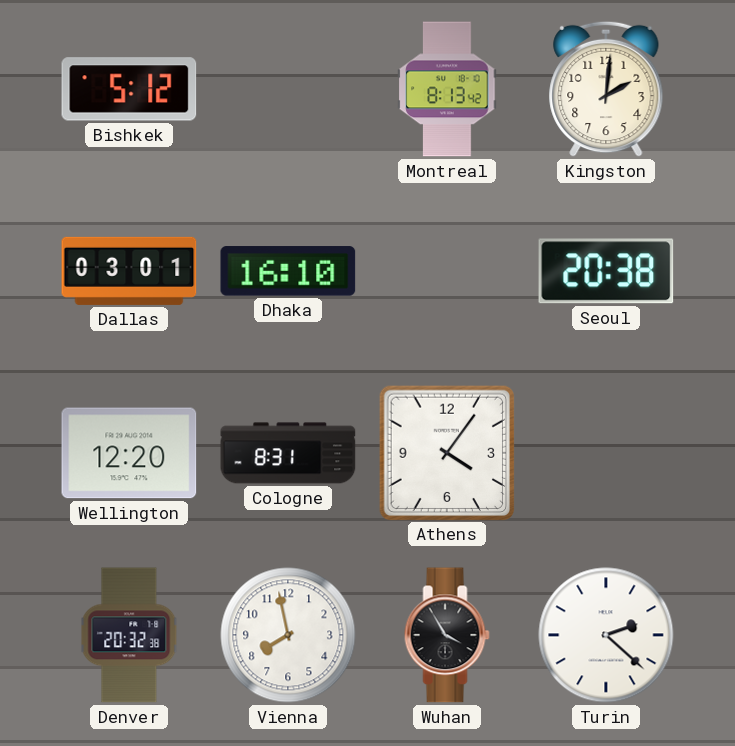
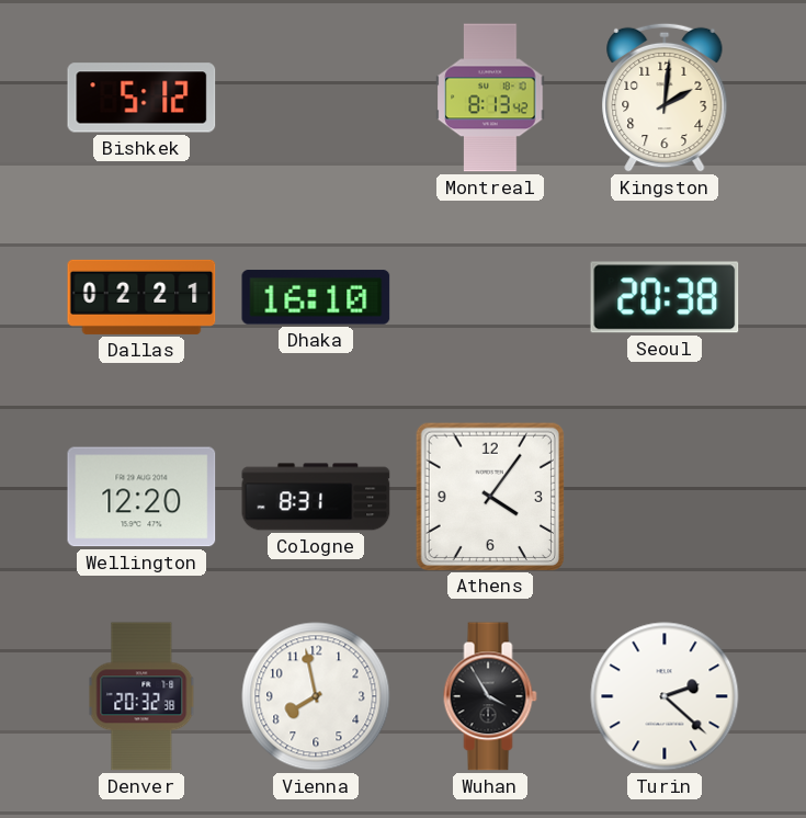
Dallas: 03:01 -> 02:21 (141, 297)
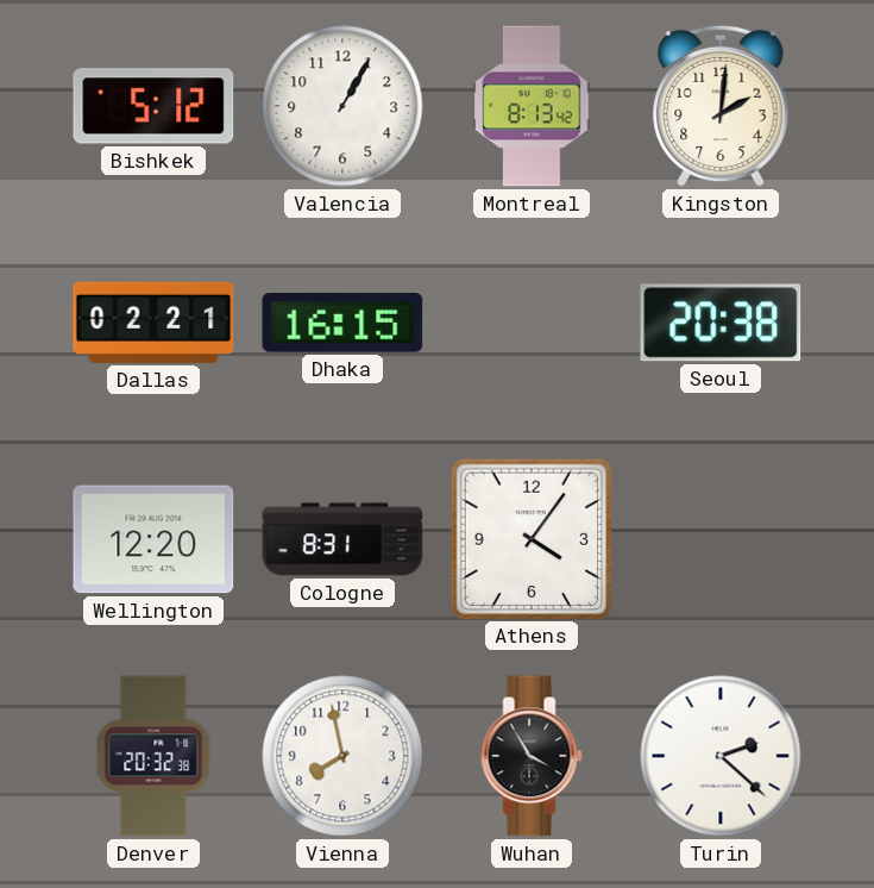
Valencia: none -> 1:05 (342, 106)
Dhaka: 16:10 -> 16:15 (342, 323)
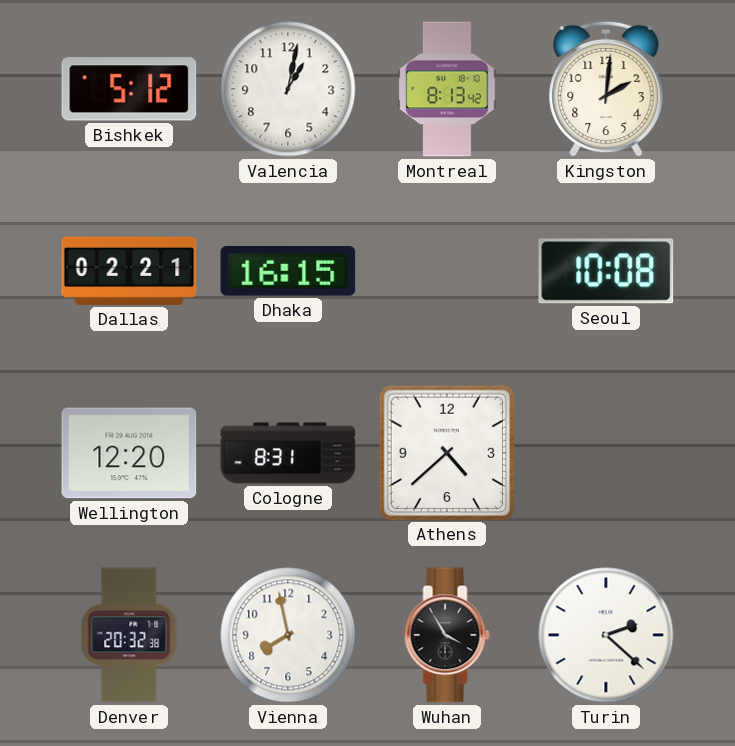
Valencia: 1:05 -> 1:02 (288, 89)
Seoul: 20:38 -> 10:08 (606, 271)
Athens: 4:06 -> 4:38 (446, 452)
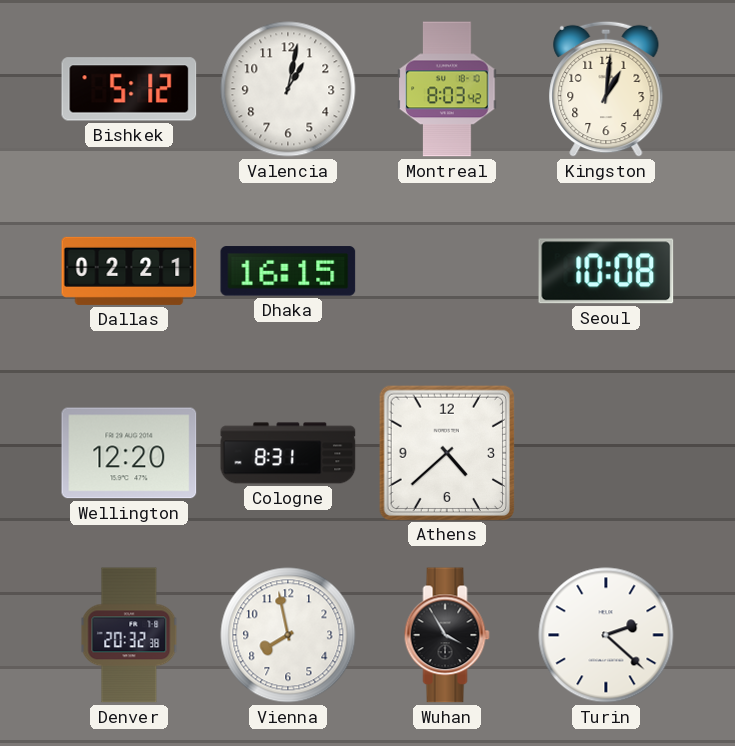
Montreal: 8:13 -> 8:03 (447, 89)
Kingston: 2:01 -> 1:01 (606, 89)
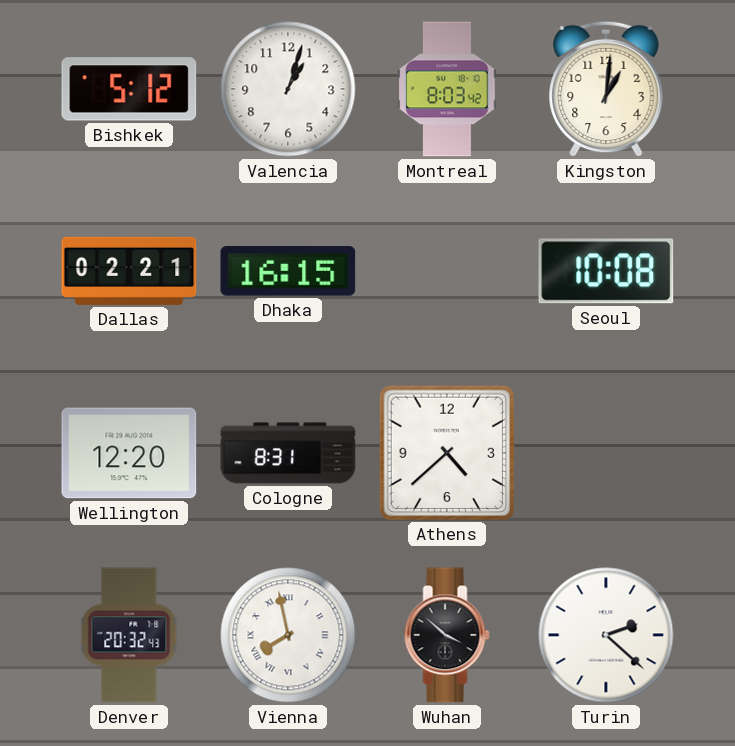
Valencia: 1:02 -> 1:03 (288, 89)
Denver: 20:32:38 -> 20:32:43 (129, 635)
Vienna numerals: Arabic -> Roman (288, 635)
Wuhan: 3:55 -> 3:52 (447, 635)
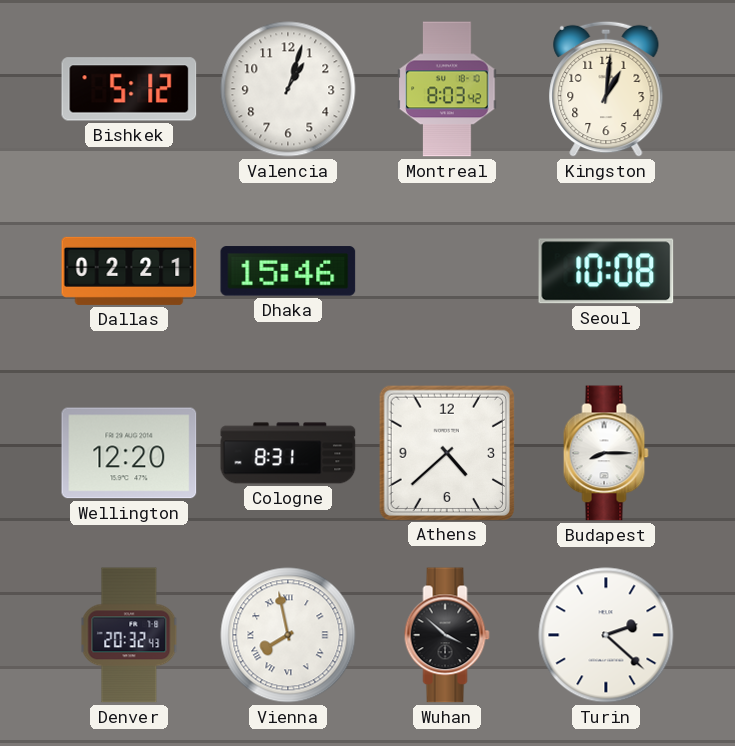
Dhaka: 16:15 -> 15:46 (288, 271)
Budapest: none -> 8:15 (606, 453)
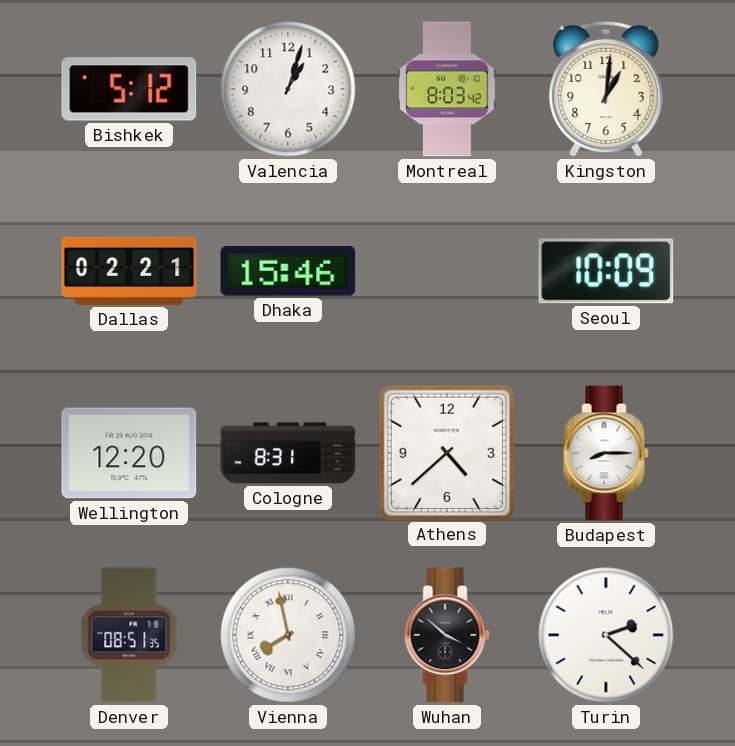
Seoul: 10:08 -> 10:09 (606, 271)
Denver: 20:32 -> 08:51 (129, 635)
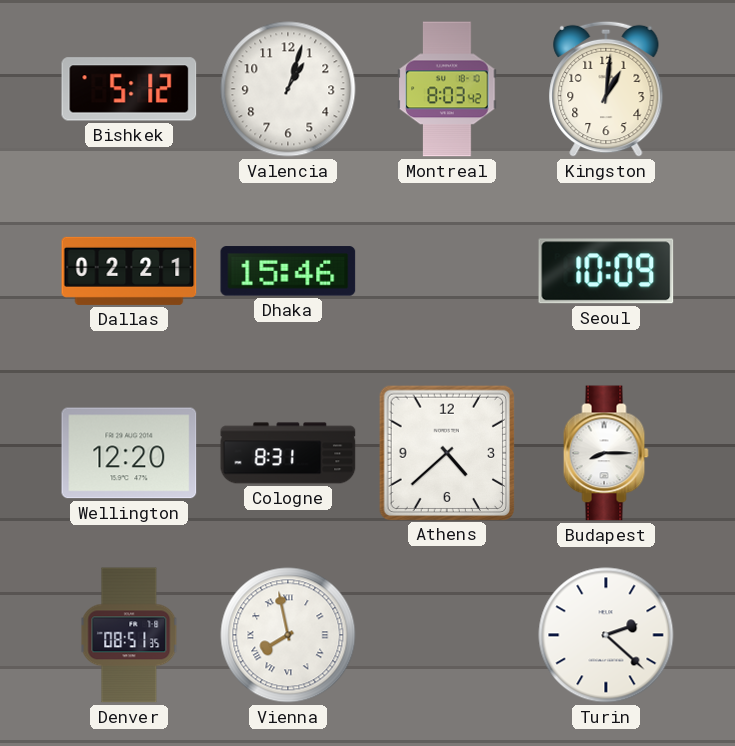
Wuhan: 3:52 -> none (447, 635)
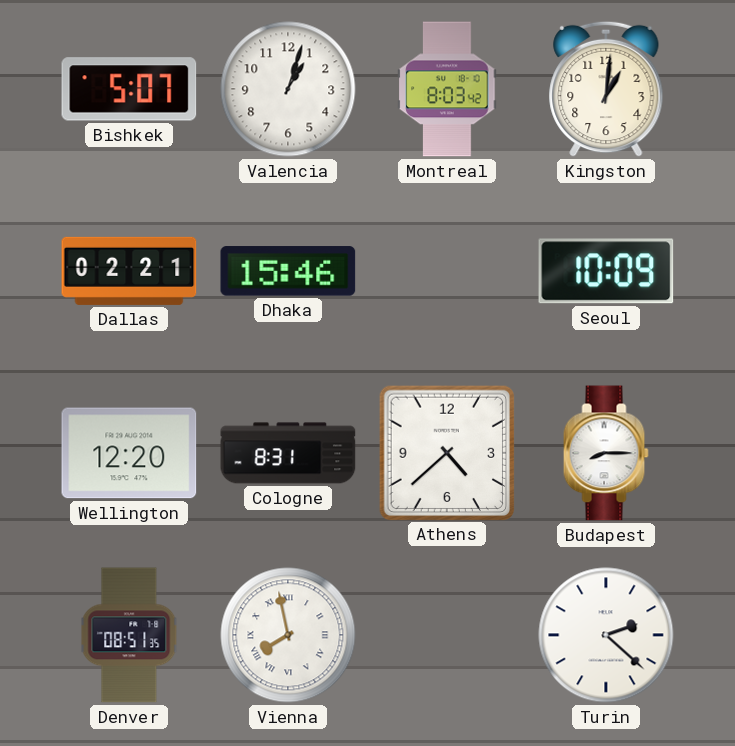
Bishkek: 5:12 -> 5:07 (129, 89)
